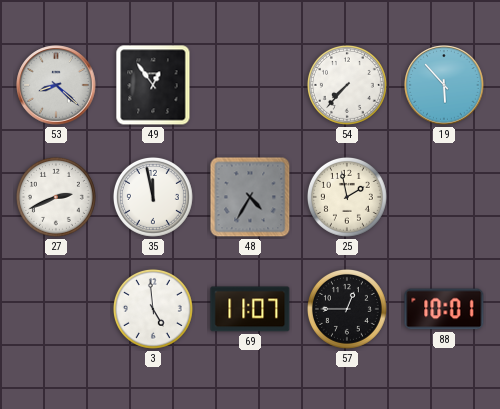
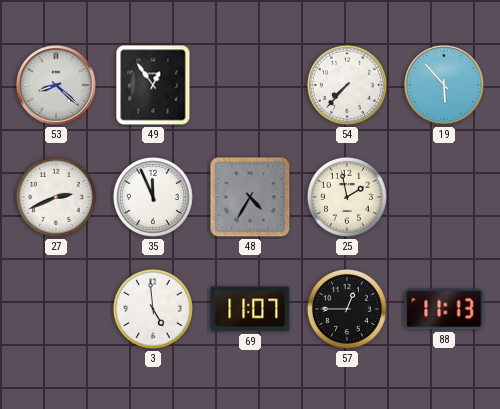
35: 11:58 -> 11:56 (153, 197)
88: 10:01 -> 11:13 (444, 309)
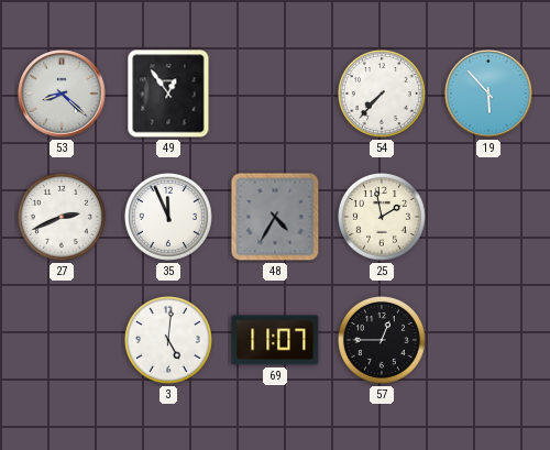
3: 4:59 -> 5:01 (168, 340)
88: 11:13 -> none (444, 309)
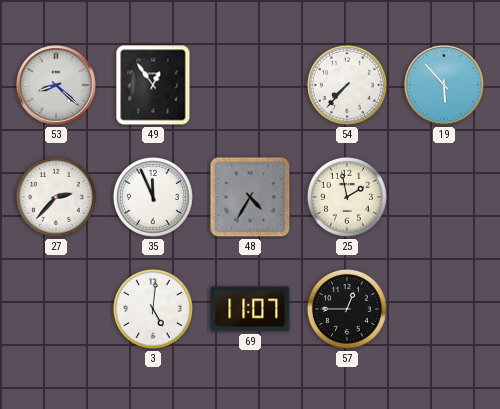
27: 2:41 -> 2:37 (56, 197)
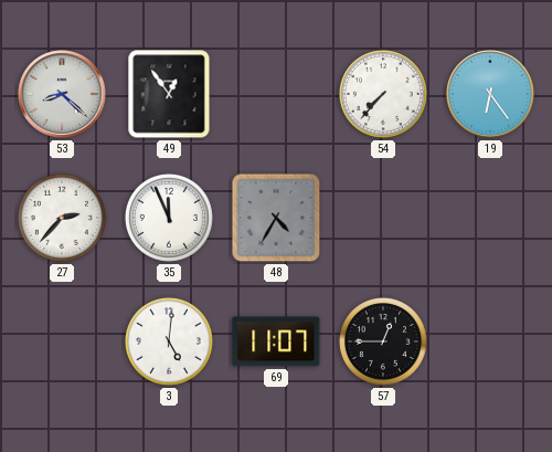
19: 5:53 -> 6:24 (490, 94)
25: 1:58 -> none (347, 197)
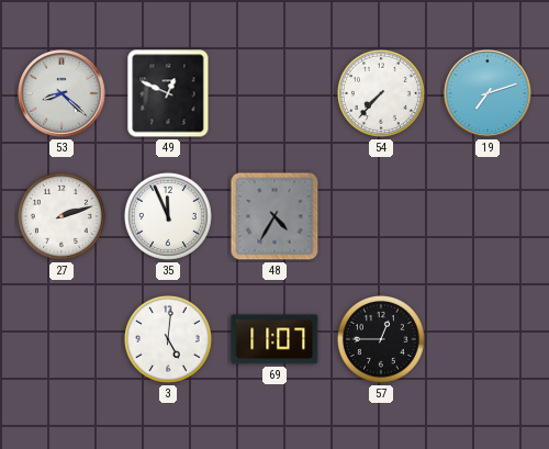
49: 12:54 -> 12:49 (168, 93)
19: 6:24 -> 7:12 (488, 93)
27: 2:37 -> 2:12 (61, 216)
